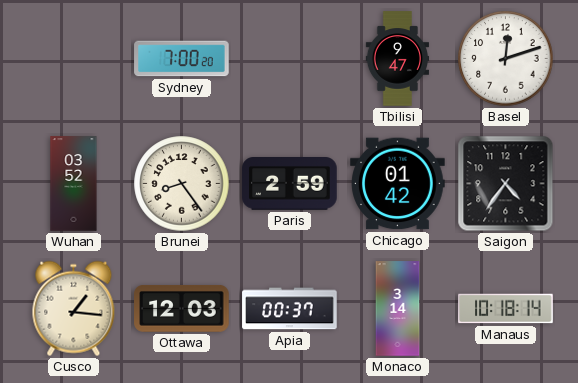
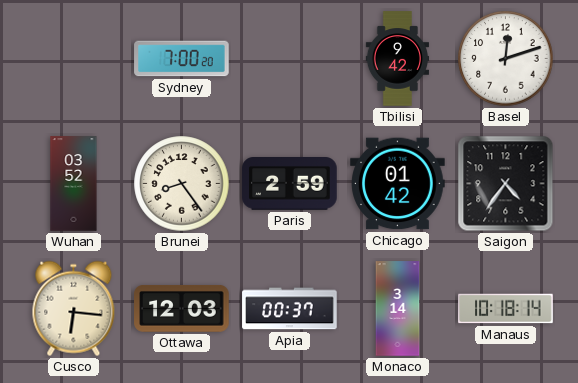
Tbilisi: 9:47 -> 9:42 (397, 59)
Cusco: 1:16 -> 6:16 (74, 309)
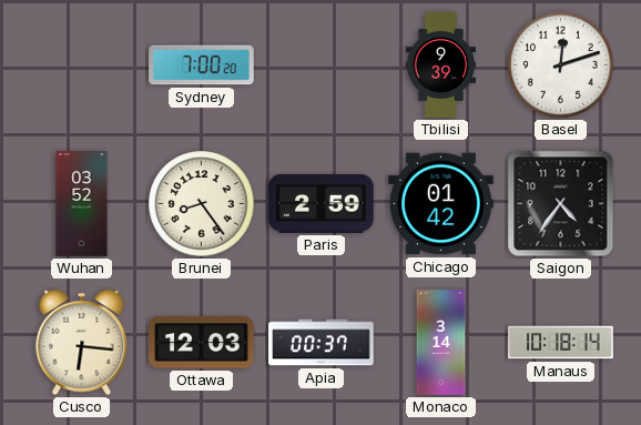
Tbilisi: 9:42 -> 9:39 (440, 65)
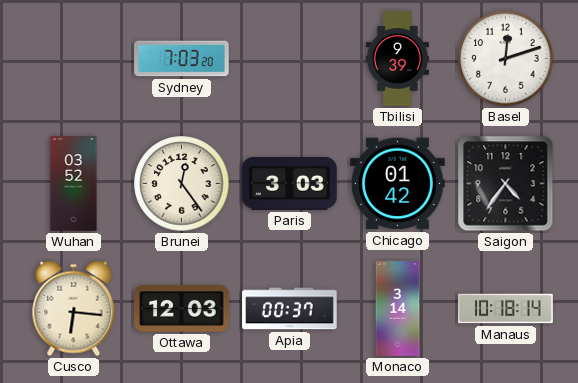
Sydney: 7:00 -> 7:03 (182, 59)
Brunei: 8:24 -> 12:24 (182, 184)
Paris: 2:59 -> 3:03 (290, 184)
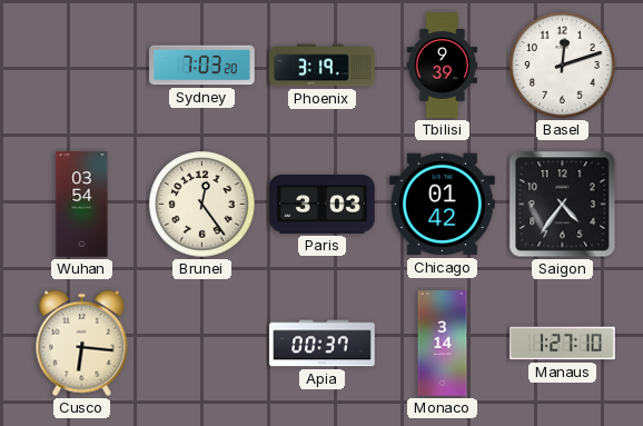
Phoenix: none -> 3:19 (323, 66)
Wuhan: 03:52 -> 03:54 (82, 205)
Ottawa: 12:03 -> none (182, 309)
Manaus: 10:18 -> 1:27 (563, 344)
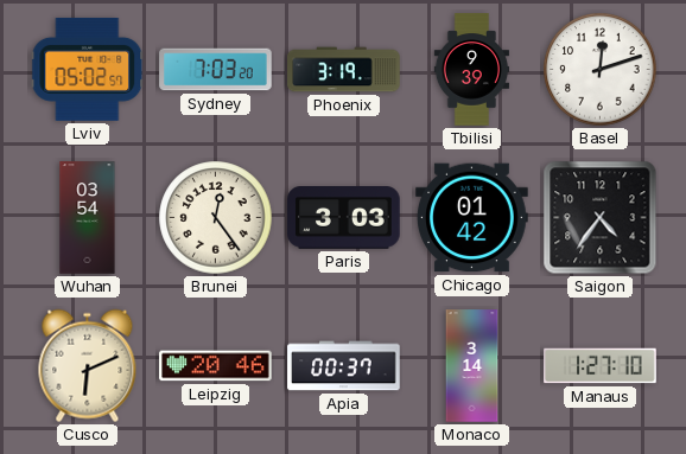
Lviv: none -> 05:02 (88, 69)
Cusco: 6:16 -> 6:11 (88, 366)
Leipzig: none -> 20:46 (216, 366)
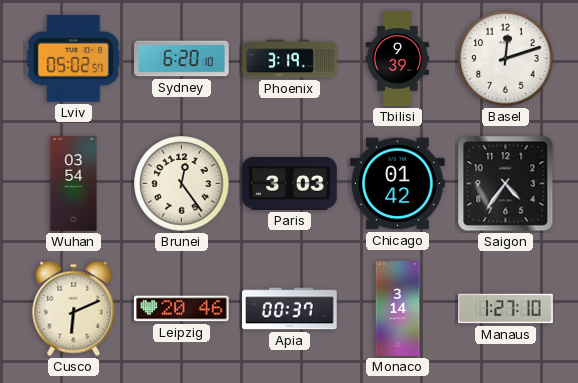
Sydney: 7:03 -> 6:20 (182, 59)
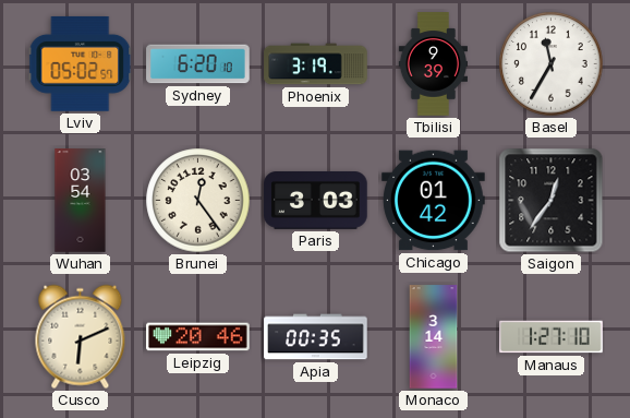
Basel: 12:12 -> 11:35 (552, 64)
Saigon: 4:36 -> 12:36 (552, 201)
Apia: 00:37 -> 00:35 (316, 337)
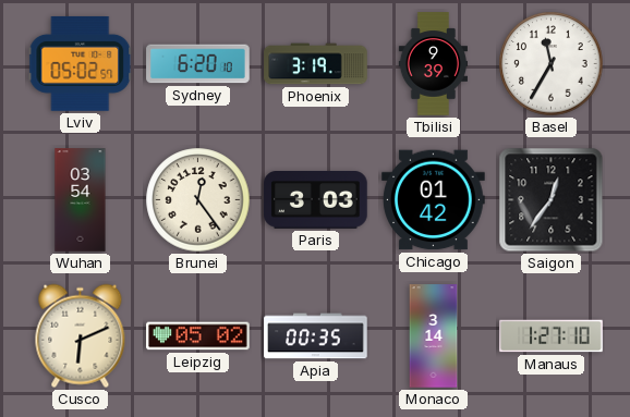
Leipzig: 20:46 -> 05:02 (198, 336)
